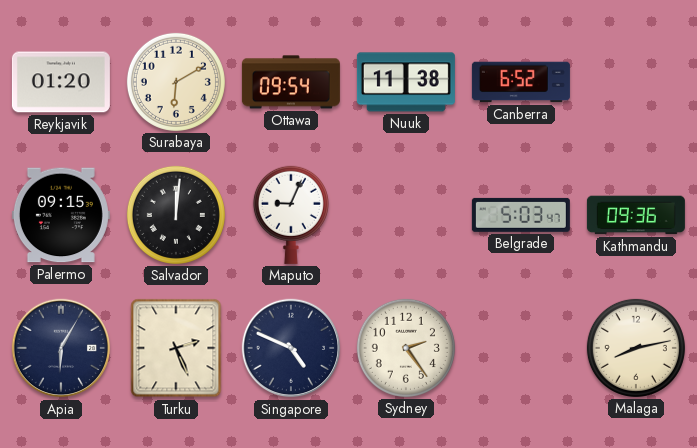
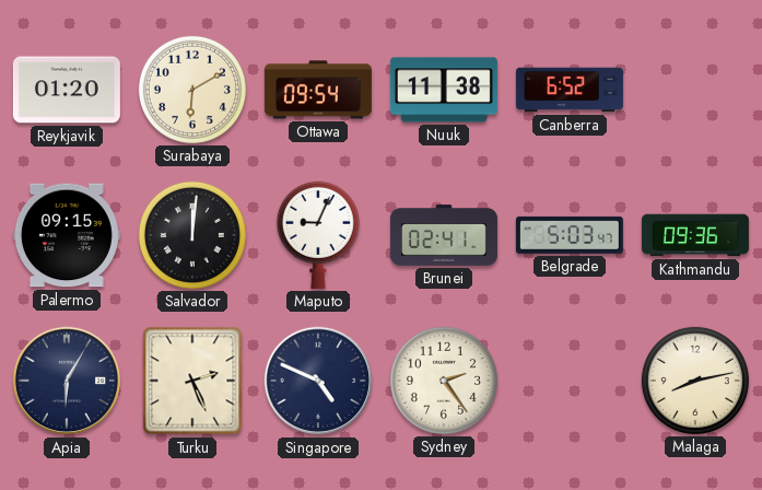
Brunei: none -> 02:41 (444, 235)
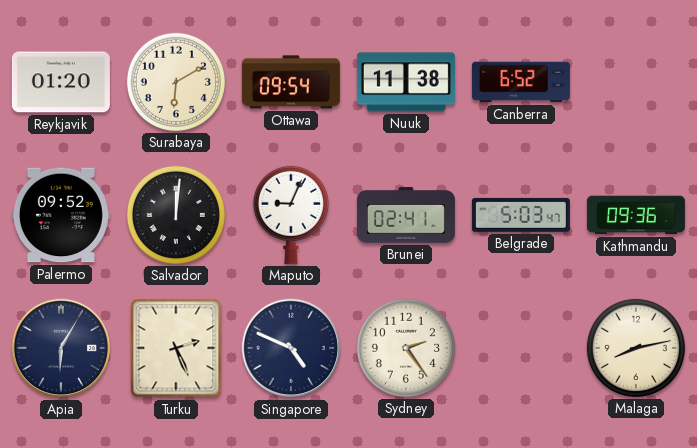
Palermo: 09:15 -> 09:52 (61, 215)
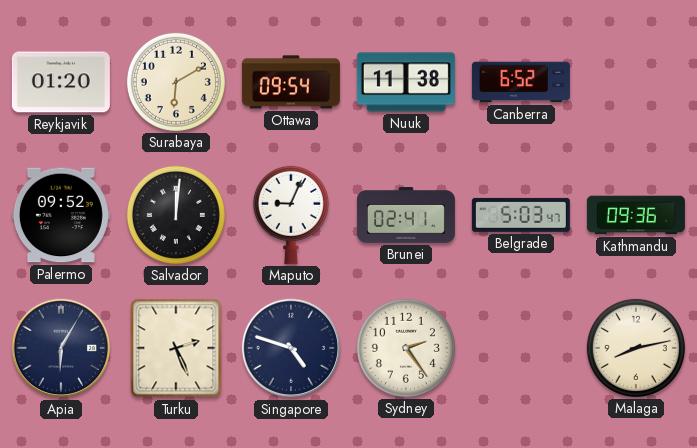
Singapore: 4:49 -> 4:48 (291, 348)
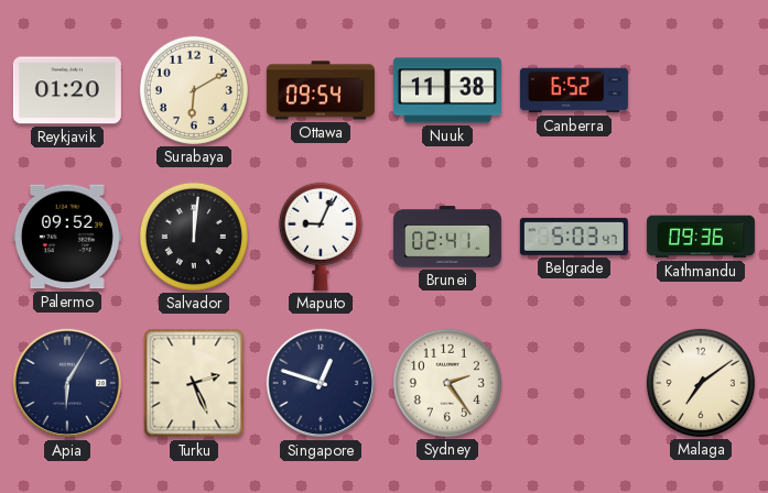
Singapore: 4:48 -> 12:48 (321, 383)
Malaga: 8:13 -> 7:09 (701, 383)
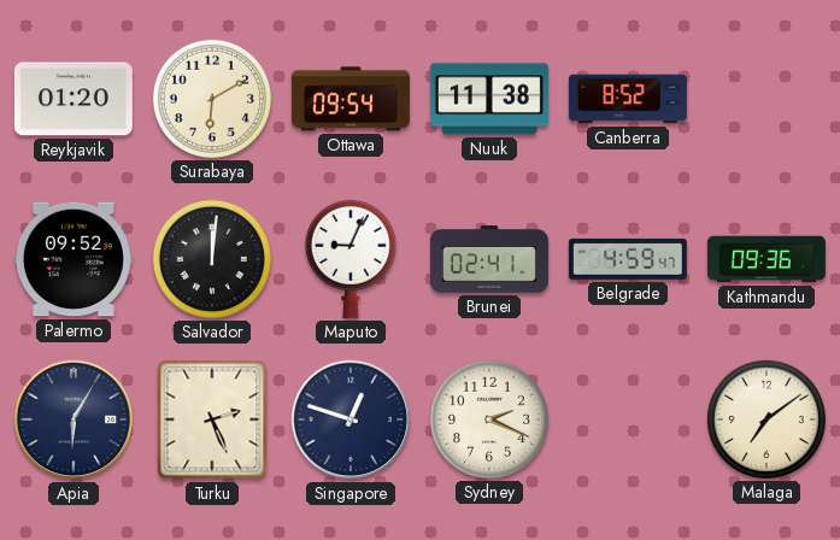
Canberra: 6:52 -> 8:52 (628, 99)
Belgrade: 5:03 -> 4:59 (628, 259)
Sydney: 2:24 -> 2:19 (489, 419)
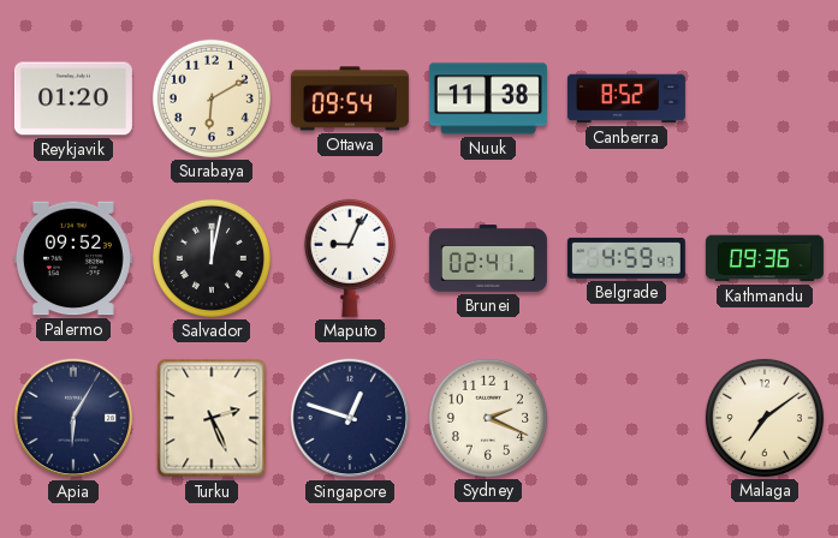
Salvador: 12:01 -> 12:02 (212, 258)
